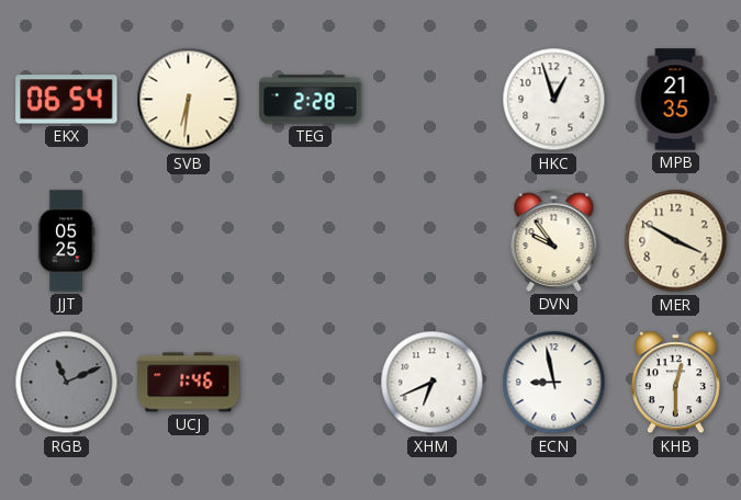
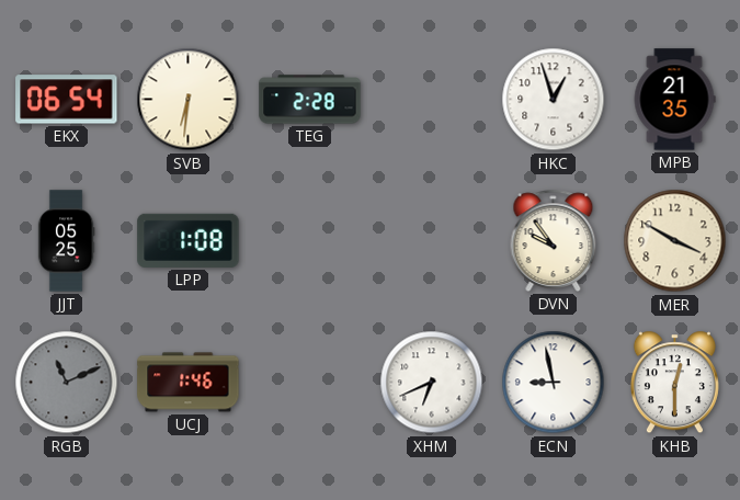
LPP: none -> 1:08 (189, 240)
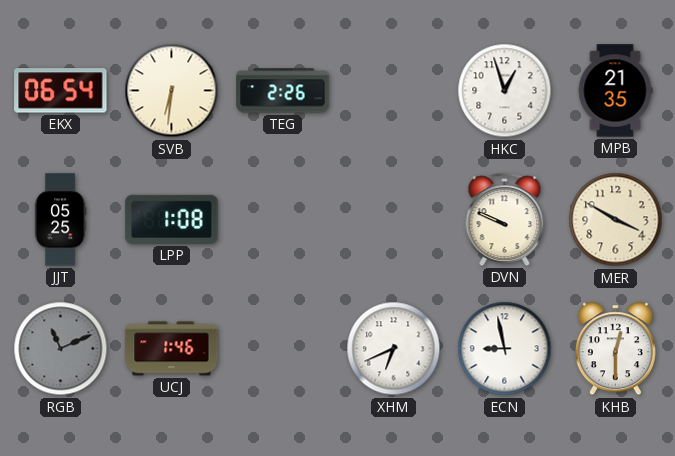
TEG: 2:28 -> 2:26 (283, 91)
DVN: 9:54 -> 9:49 (505, 219)
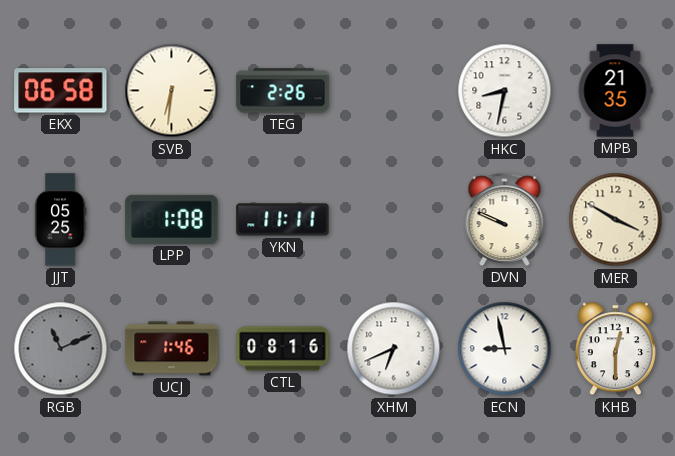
EKX: 06:54 -> 06:58 (61, 91)
HKC: 12:57 -> 8:32 (505, 91)
YKN: none -> 11:11 (283, 220)
CTL: none -> 08:16 (283, 349)
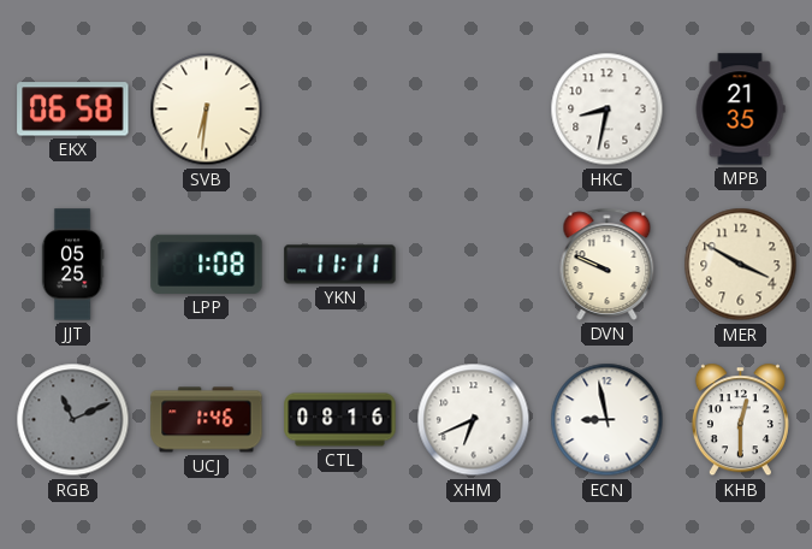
TEG: 2:26 -> none (283, 91)
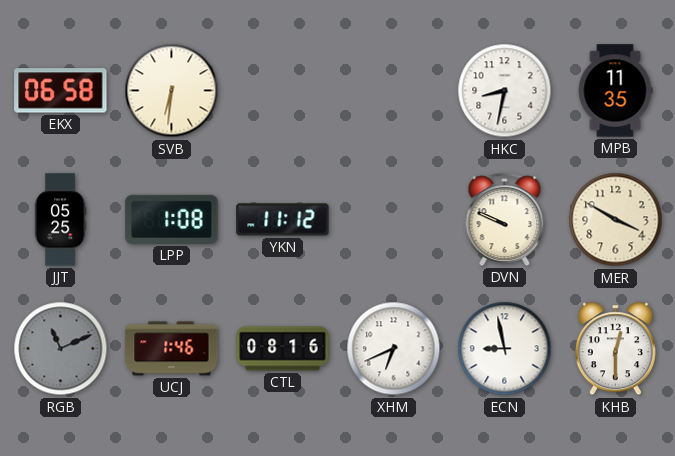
MPB: 21:35 -> 11:35 (615, 91)
YKN: 11:11 -> 11:12 (283, 220)
